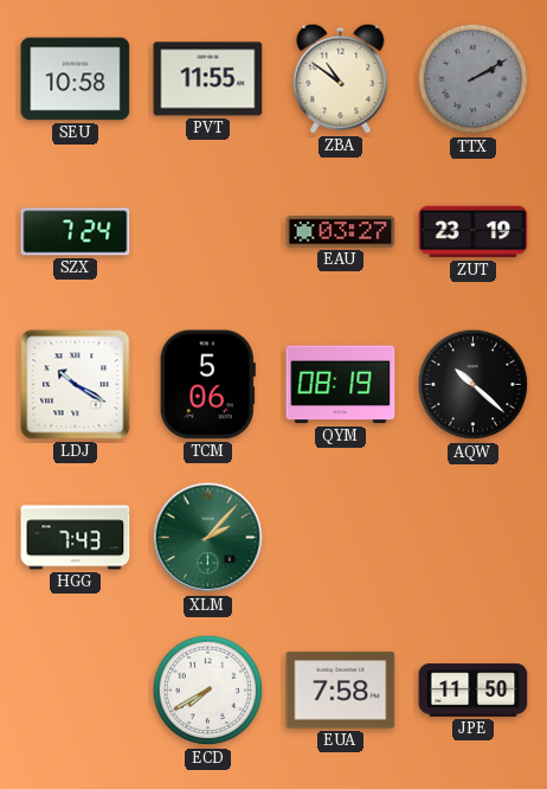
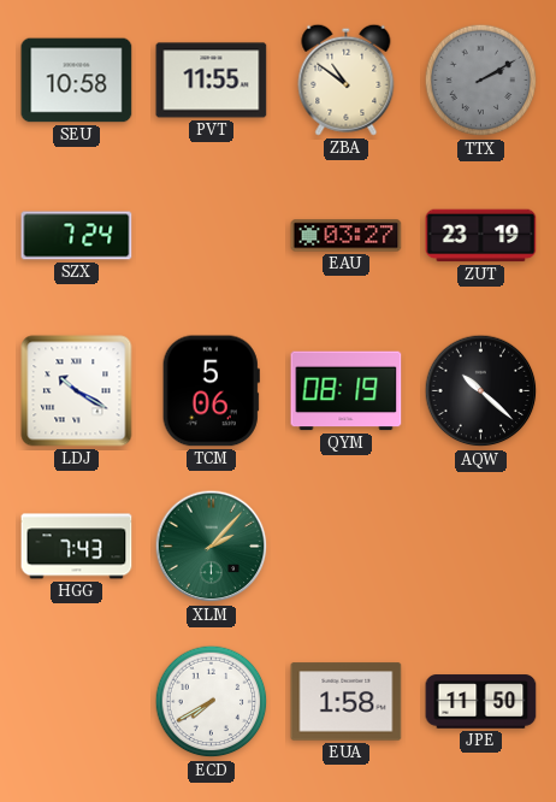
EUA: 7:58 -> 1:58 (347, 702)
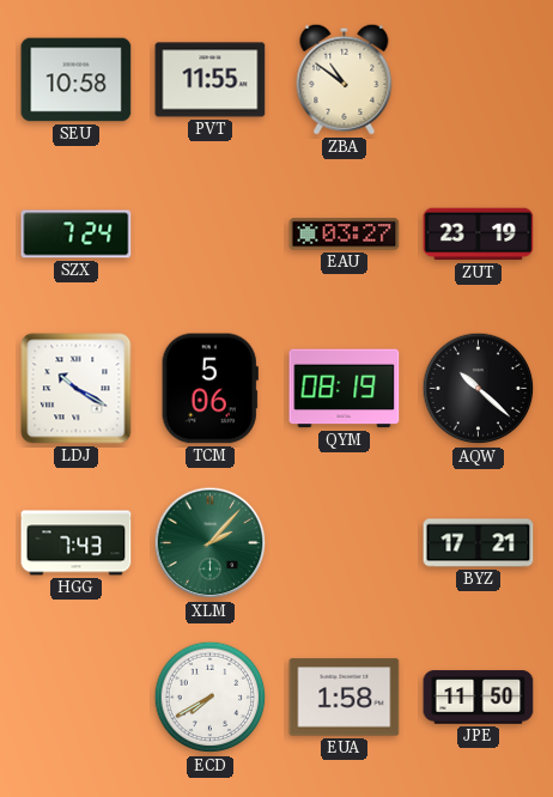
TTX: 2:10 -> none (481, 81)
BYZ: none -> 17:21 (479, 543)
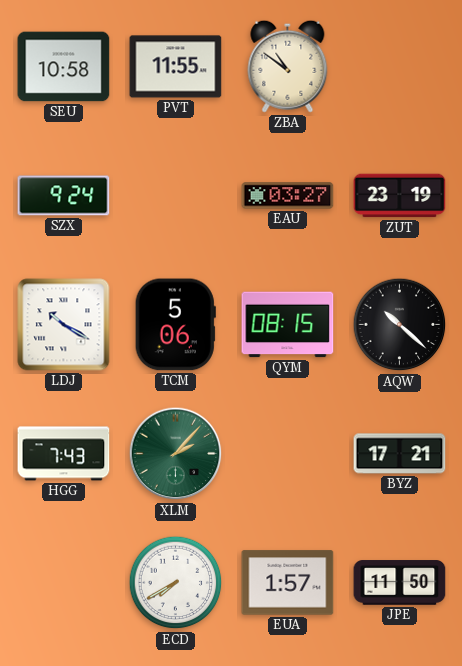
SZX: 7:24 -> 9:24 (64, 196)
QYM: 08:19 -> 08:15 (288, 325)
EUA: 1:58 -> 1:57 (288, 583)
